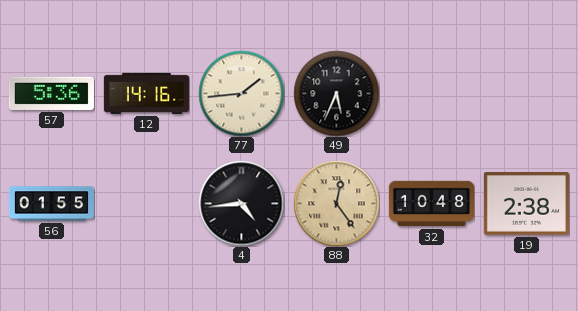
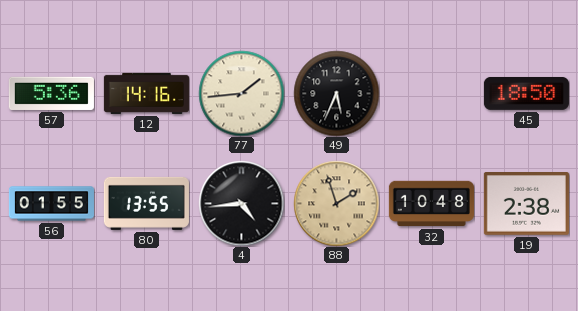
45: none -> 18:50 (526, 93)
80: none -> 13:55 (146, 203)
88: 12:24 -> 1:57 (336, 203)
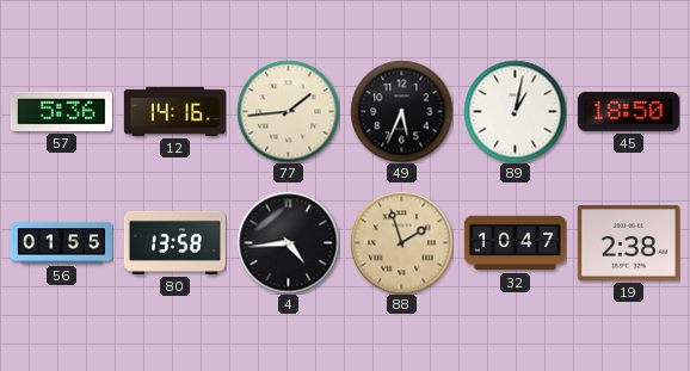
89: none -> 1:02 (515, 111)
80: 13:55 -> 13:58 (174, 242)
32: 10:48 -> 10:47 (515, 243)
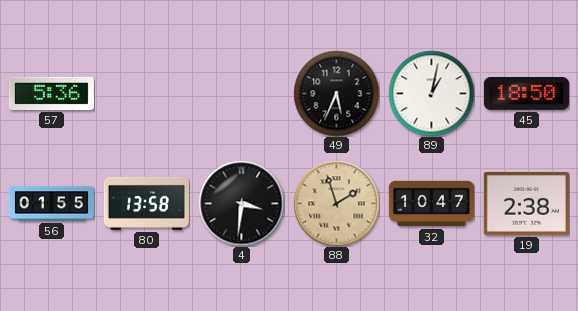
12: 14:16 -> none (174, 111)
77: 1:44 -> none (288, 111)
4: 4:44 -> 3:31 (241, 203)
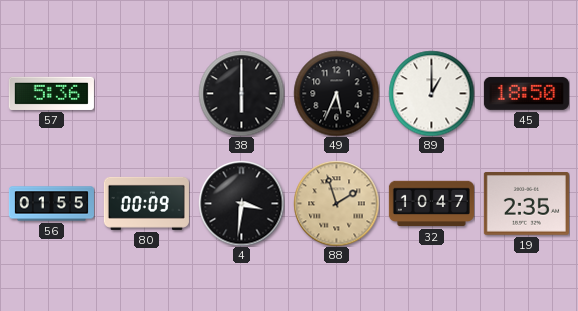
38: none -> 6:00 (241, 93)
89: 1:02 -> 1:00 (431, 93)
80: 13:58 -> 00:09 (146, 203)
19: 2:38 -> 2:35 (526, 204)
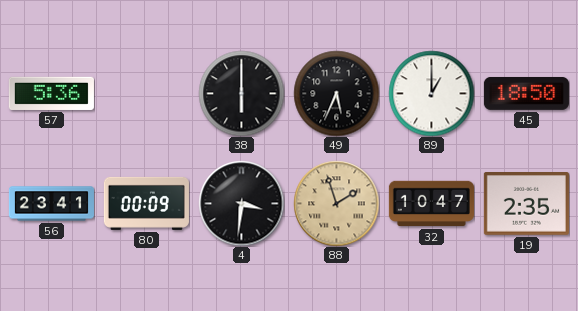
56: 01:55 -> 23:41 (51, 204)
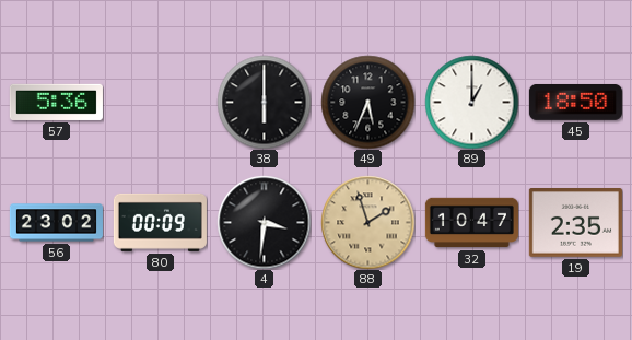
56: 23:41 -> 23:02 (56, 223)
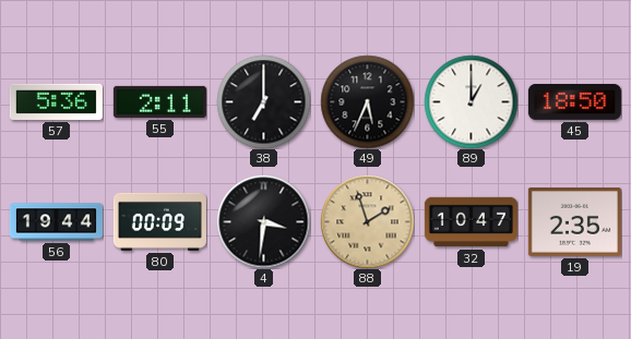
55: none -> 2:11 (159, 101)
38: 6:00 -> 7:00 (263, 101)
56: 23:02 -> 19:44 (56, 222)
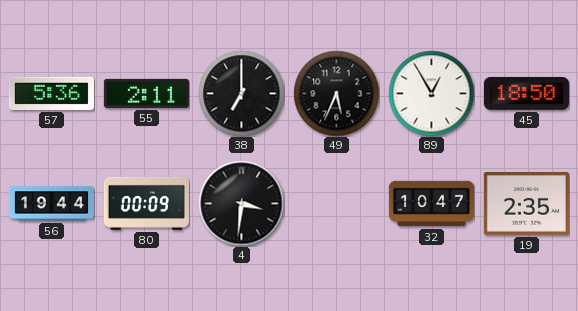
89: 1:00 -> 12:55 (431, 93)
88: 1:57 -> none (367, 221)
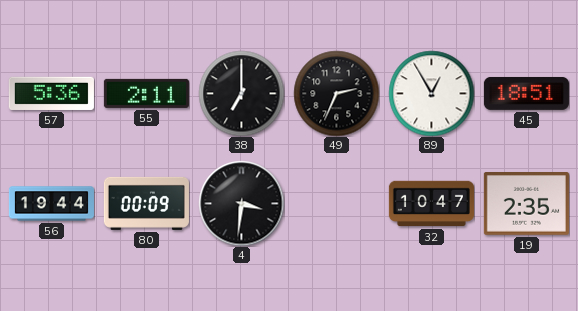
49: 5:34 -> 2:34 (336, 93)
45: 18:50 -> 18:51 (526, 93)
